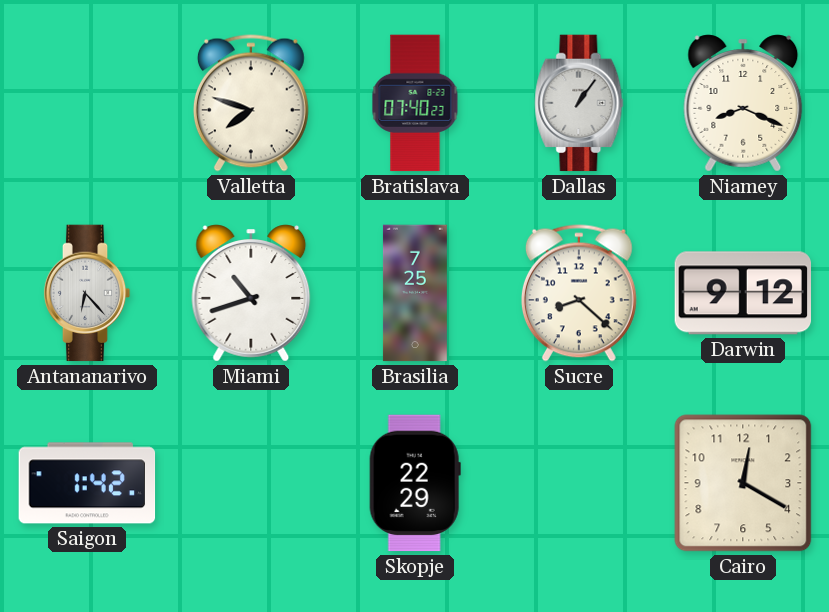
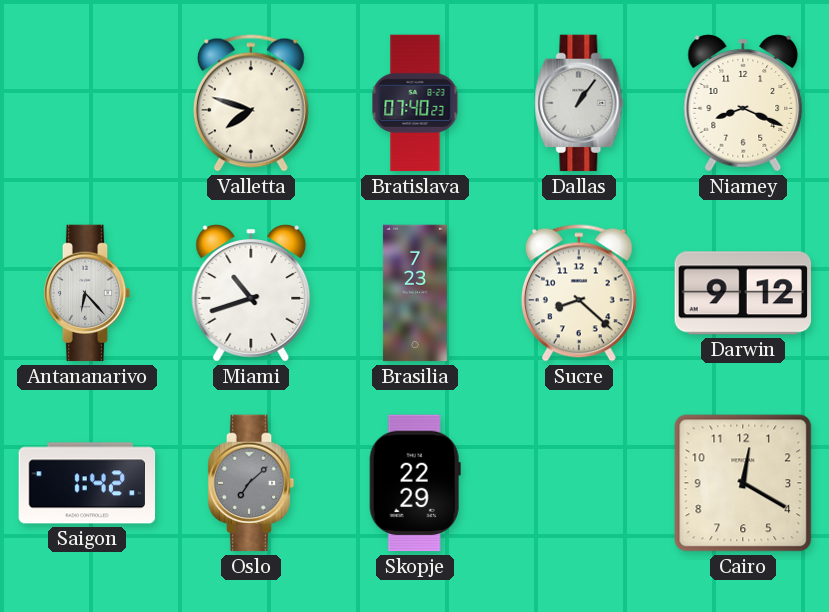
Brasilia: 7:25 -> 7:23 (415, 293)
Oslo: none -> 7:08 (251, 483)
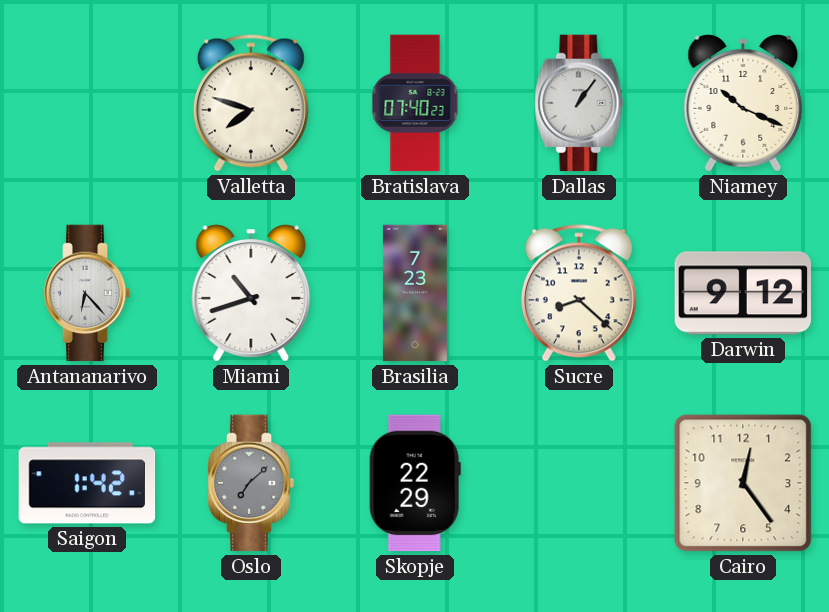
Niamey: 8:19 -> 10:19 (743, 103)
Cairo: 12:20 -> 12:24 (743, 483)
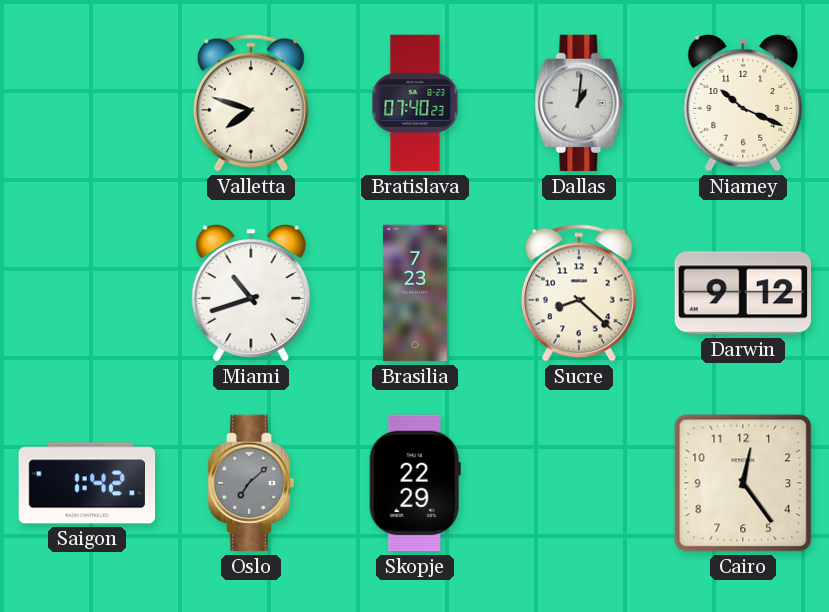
Dallas: 1:06 -> 1:01 (579, 103)
Antananarivo: 6:23 -> none (87, 293)
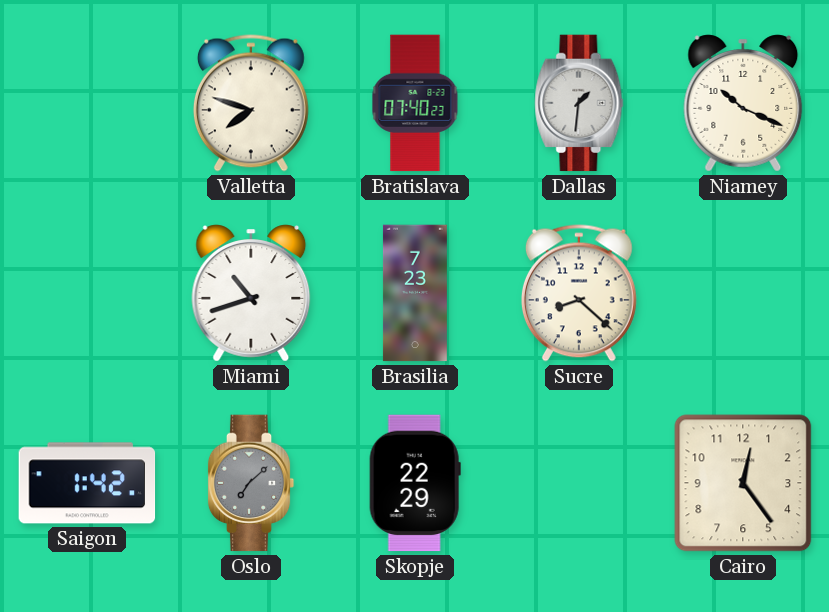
Dallas: 1:01 -> 1:31 (579, 103)
Darwin: 9:12 -> none (742, 293)
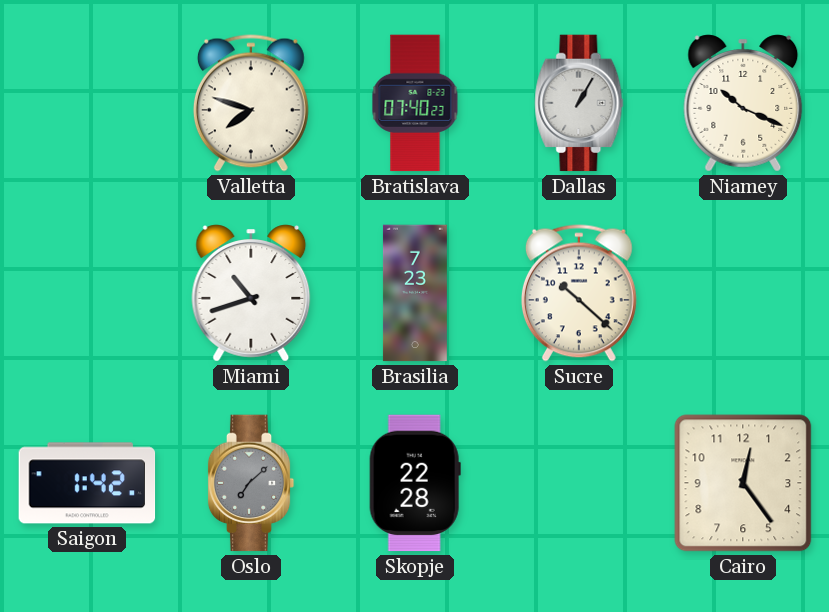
Dallas: 1:31 -> 1:05 (579, 103)
Sucre: 8:22 -> 10:22 (579, 293)
Skopje: 22:29 -> 22:28 (415, 483)
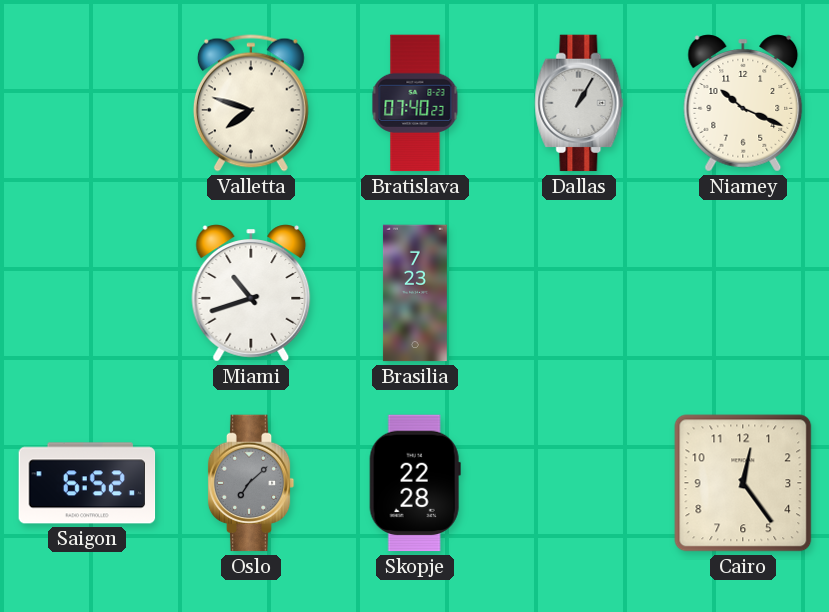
Sucre: 10:22 -> none (579, 293)
Saigon: 1:42 -> 6:52 (87, 483)
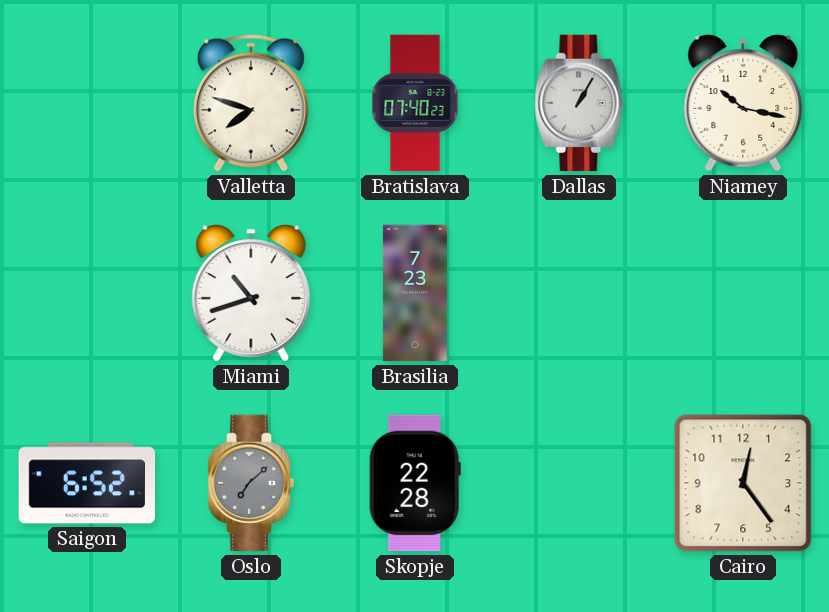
Niamey: 10:19 -> 10:17 (743, 103)
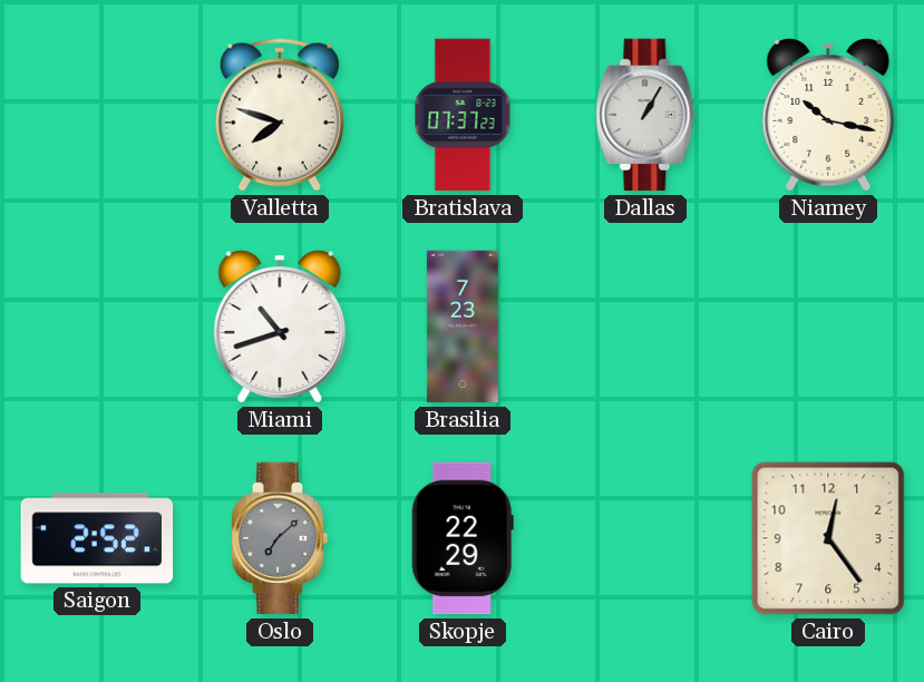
Bratislava: 07:40 -> 07:37 (463, 115)
Saigon: 6:52 -> 2:52 (97, 538)
Skopje: 22:28 -> 22:29 (463, 538)
